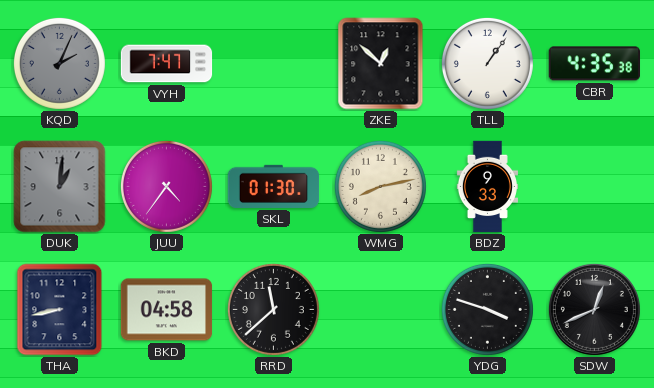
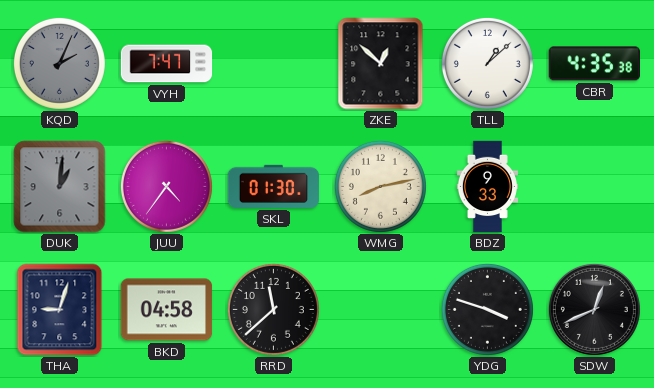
TLL: 1:06 -> 1:08 (487, 63)
THA: 8:43 -> 9:03 (60, 310)
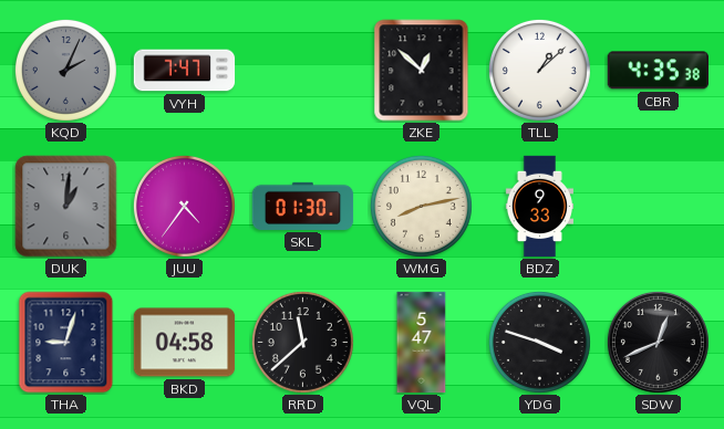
VQL: none -> 5:47 (422, 343)
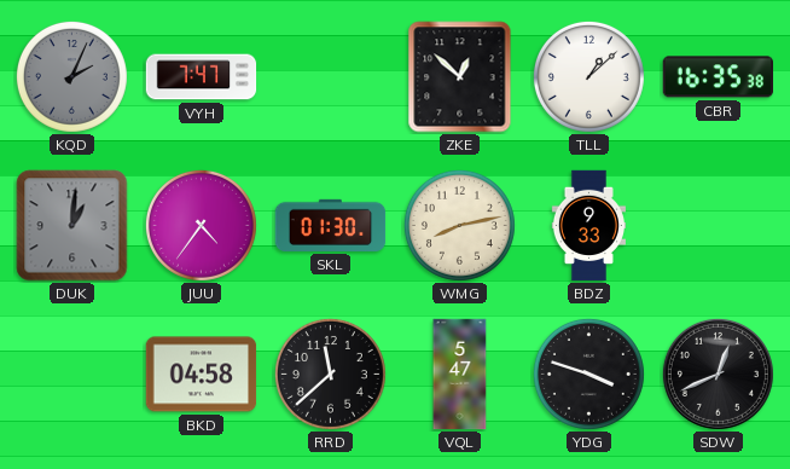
CBR: 4:35 -> 16:35 (718, 77)
THA: 9:03 -> none (66, 343)
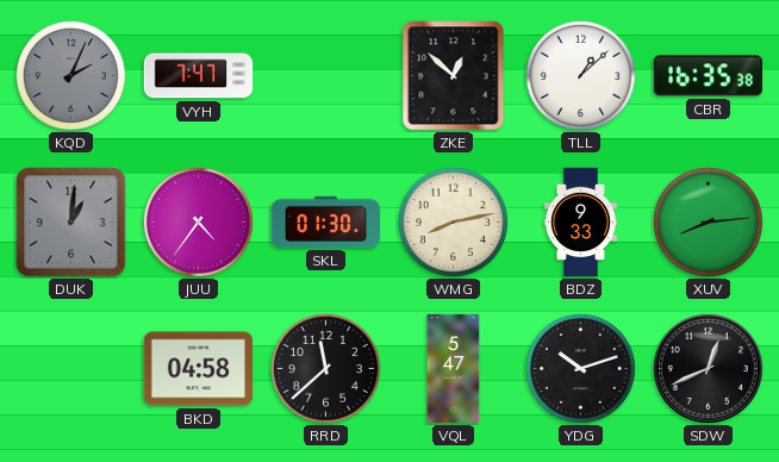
XUV: none -> 8:14 (708, 221)
YDG: 3:48 -> 10:12 (580, 368)
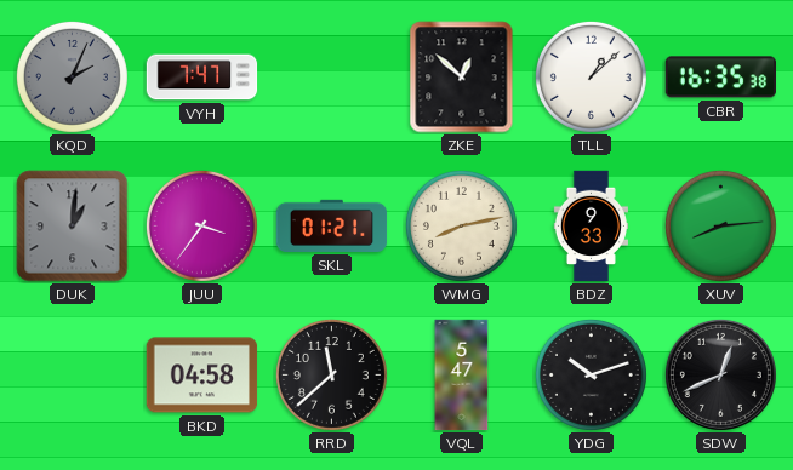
JUU: 4:36 -> 3:36 (201, 225)
SKL: 01:30 -> 01:21 (332, 225)
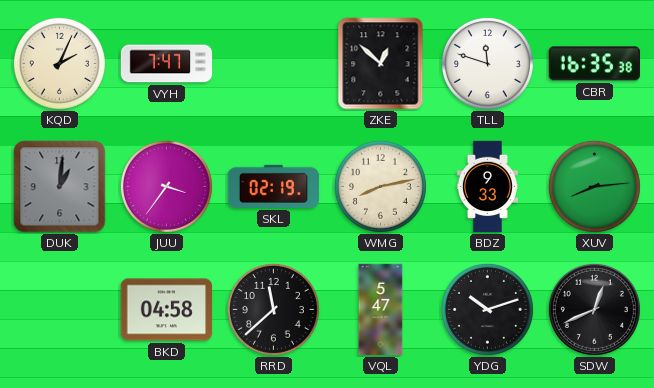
KQD dial: grey -> cream (59, 63)
TLL: 1:08 -> 11:48 (487, 63)
SKL: 01:21 -> 02:19 (274, 186)
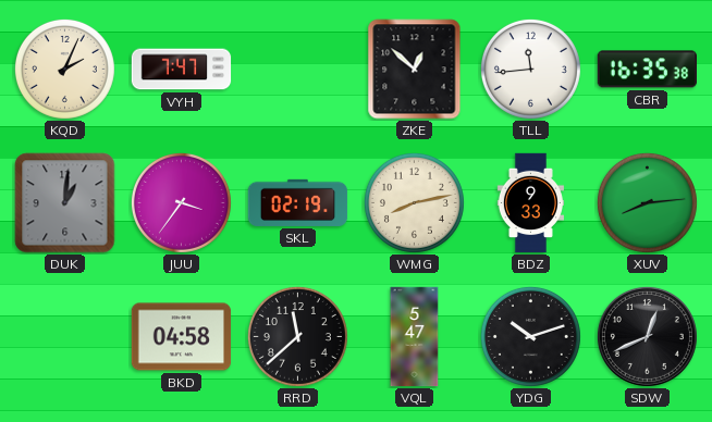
TLL: 11:48 -> 11:44 (530, 69)
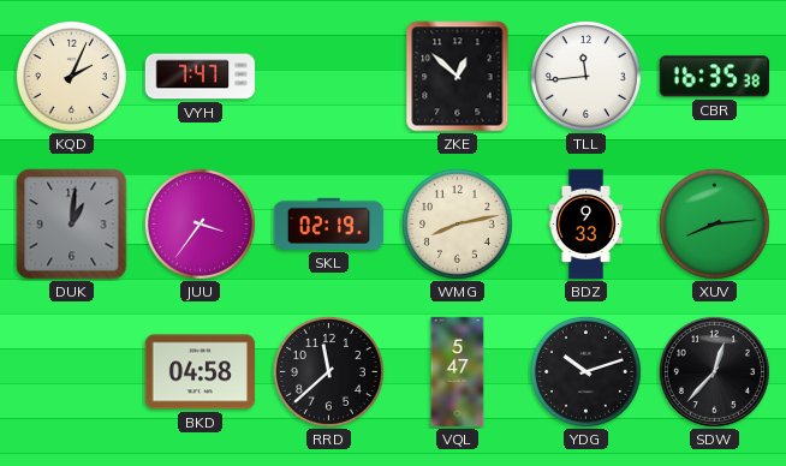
SDW: 12:41 -> 12:37 (714, 371)
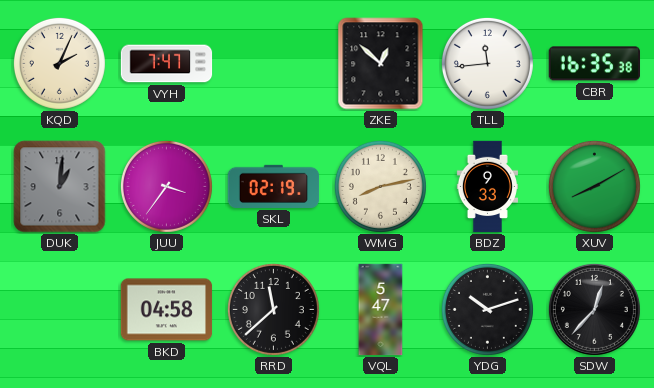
XUV: 8:14 -> 8:10 (594, 186)
